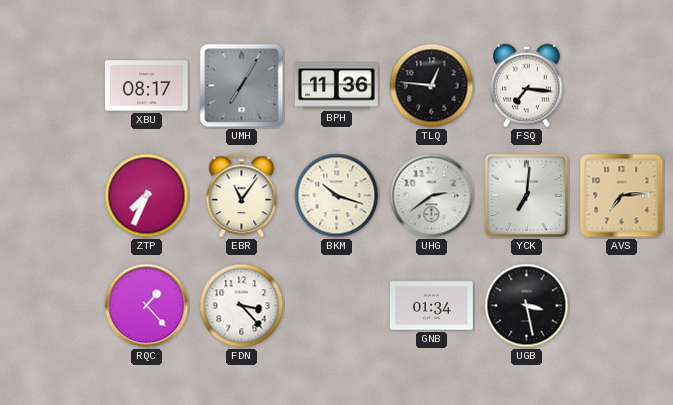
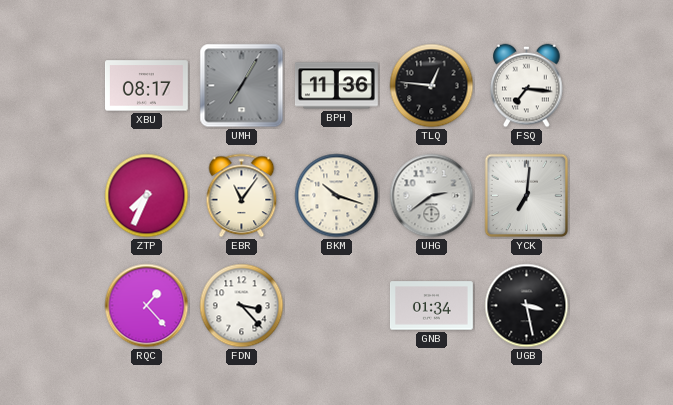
AVS: 7:14 -> none (622, 196)
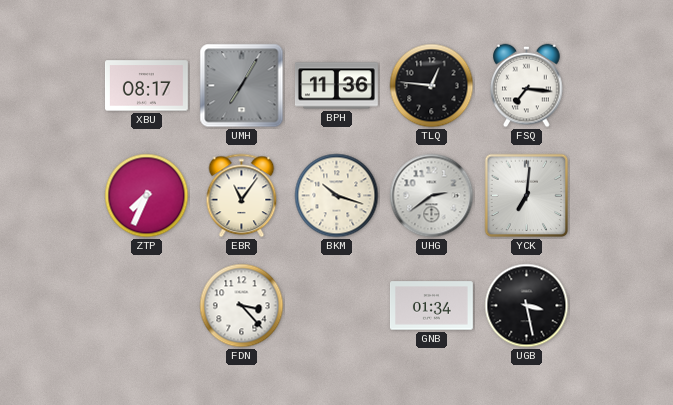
RQC: 1:23 -> none (147, 306)
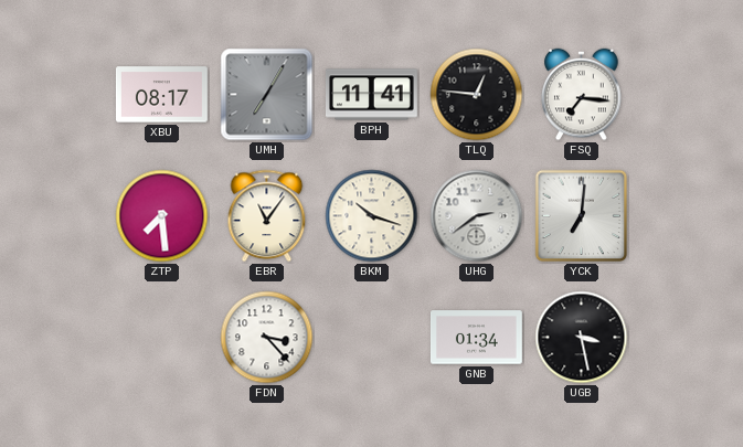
BPH: 11:36 -> 11:41 (371, 95)
ZTP: 7:34 -> 7:29 (162, 216)
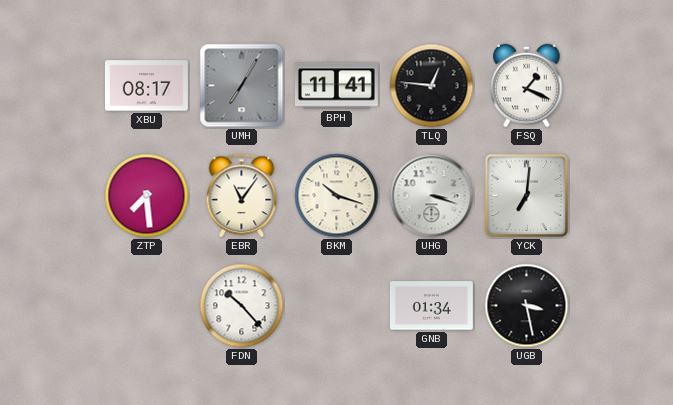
FSQ: 7:16 -> 1:19 (527, 86)
UHG: 2:39 -> 3:18 (432, 196)
FDN: 3:23 -> 10:23 (242, 306)
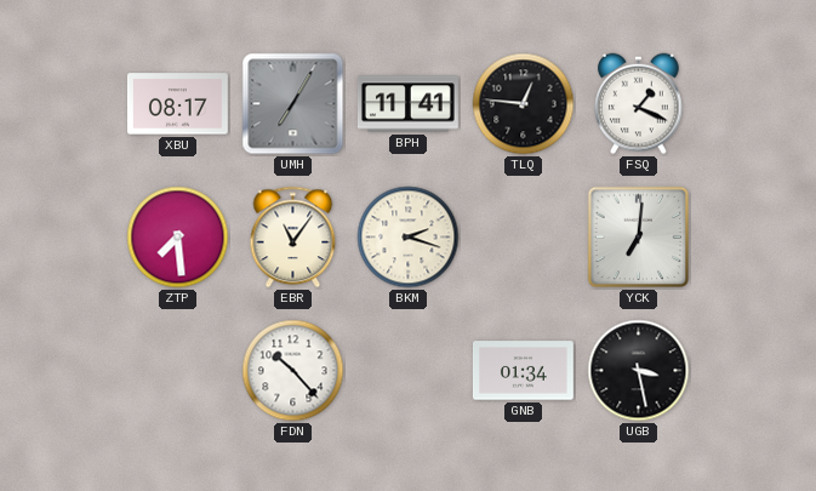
BKM: 10:18 -> 2:18 (409, 238)
UHG: 3:18 -> none (432, 196)
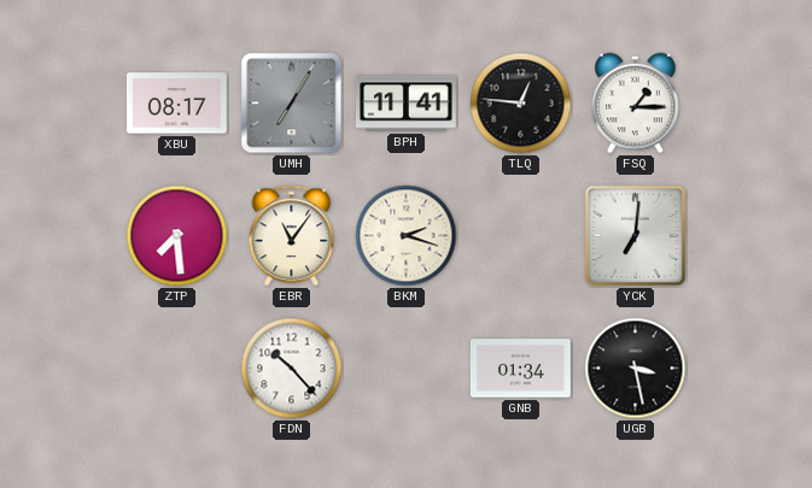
FSQ: 1:19 -> 1:15 (636, 104)
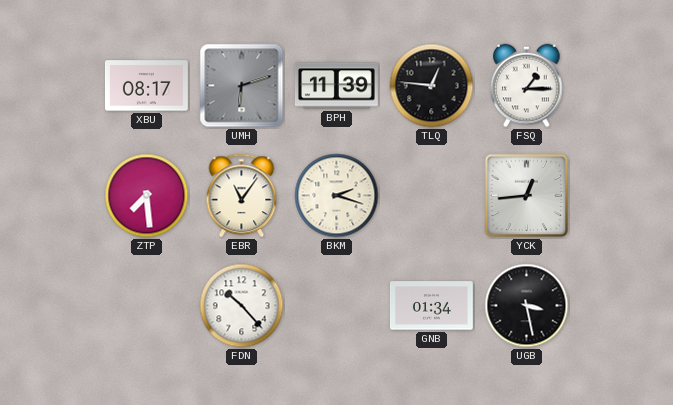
UMH: 7:05 -> 6:12 (242, 86)
BPH: 11:41 -> 11:39 (336, 86)
YCK: 7:01 -> 12:44 (527, 196)
